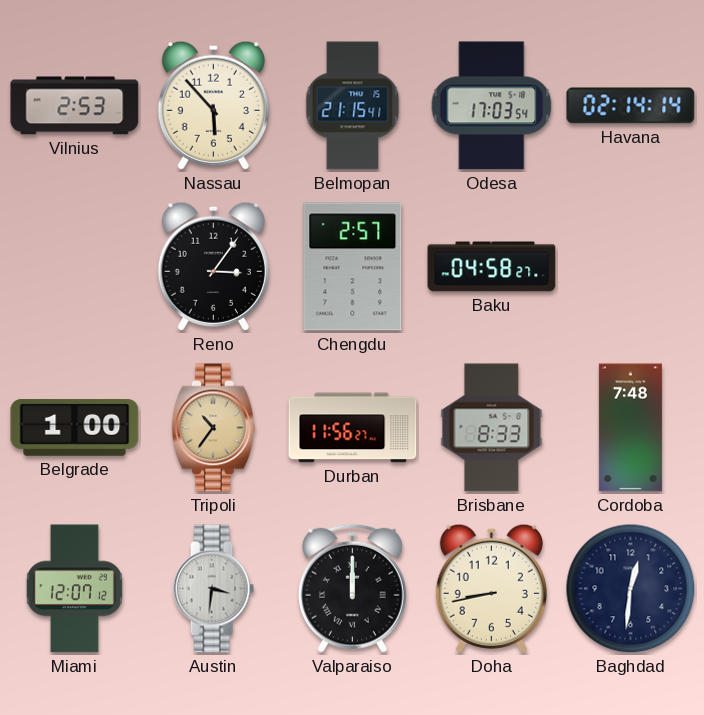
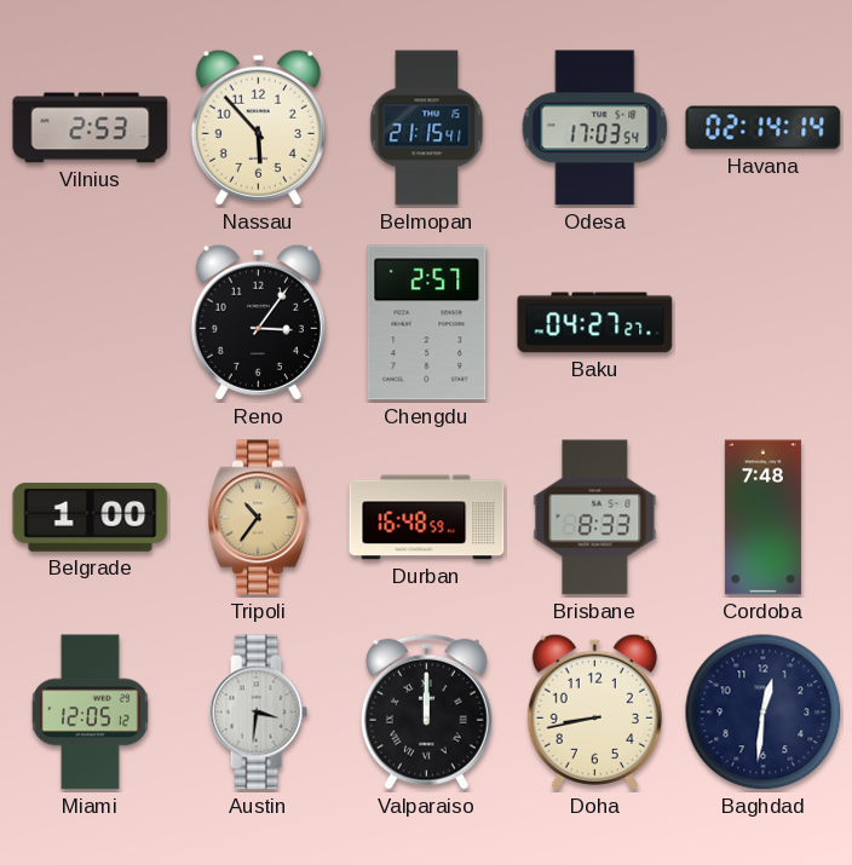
Baku: 04:58 -> 04:27 (595, 323)
Durban: 11:56 -> 16:48 (427, 518)
Miami: 12:07 -> 12:05 (90, 713)
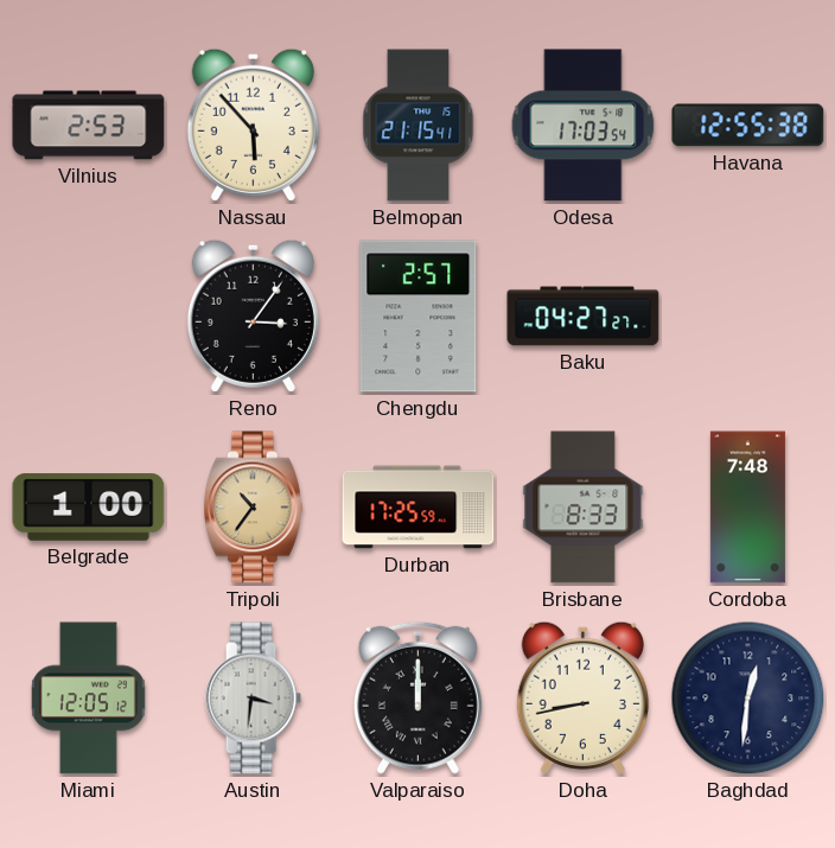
Havana: 02:14 -> 12:55 (748, 126)
Durban: 16:48 -> 17:25 (419, 508)
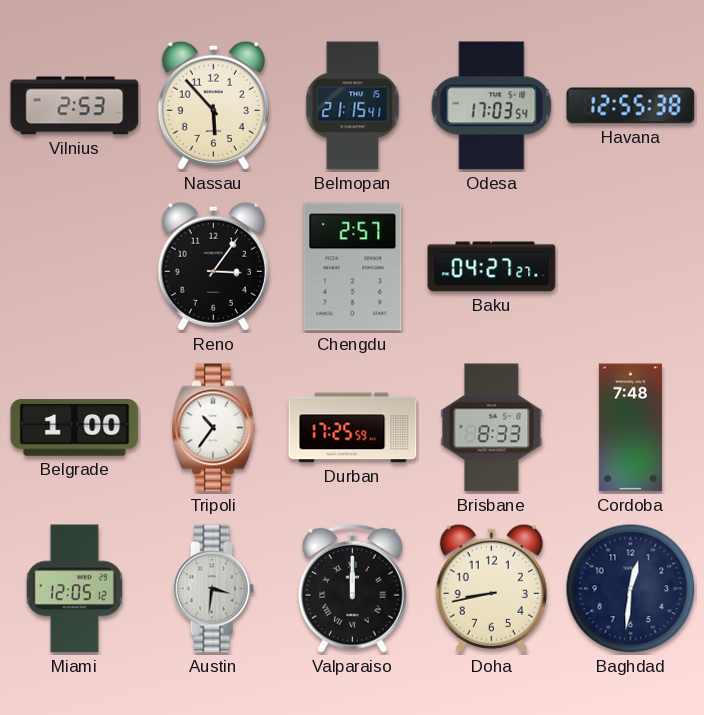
Tripoli dial: champagne -> white (213, 428)
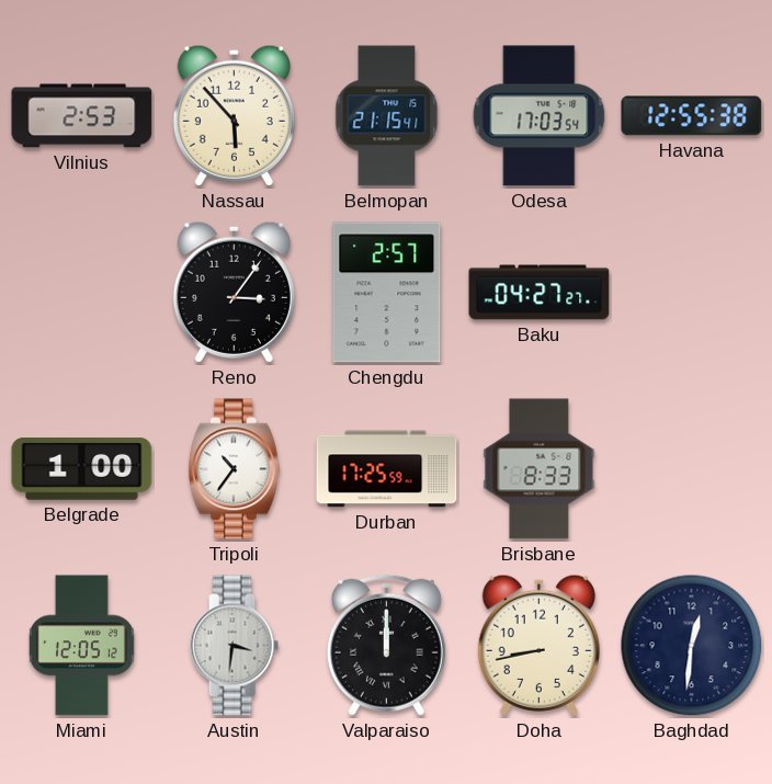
Cordoba: 7:48 -> none (630, 428)
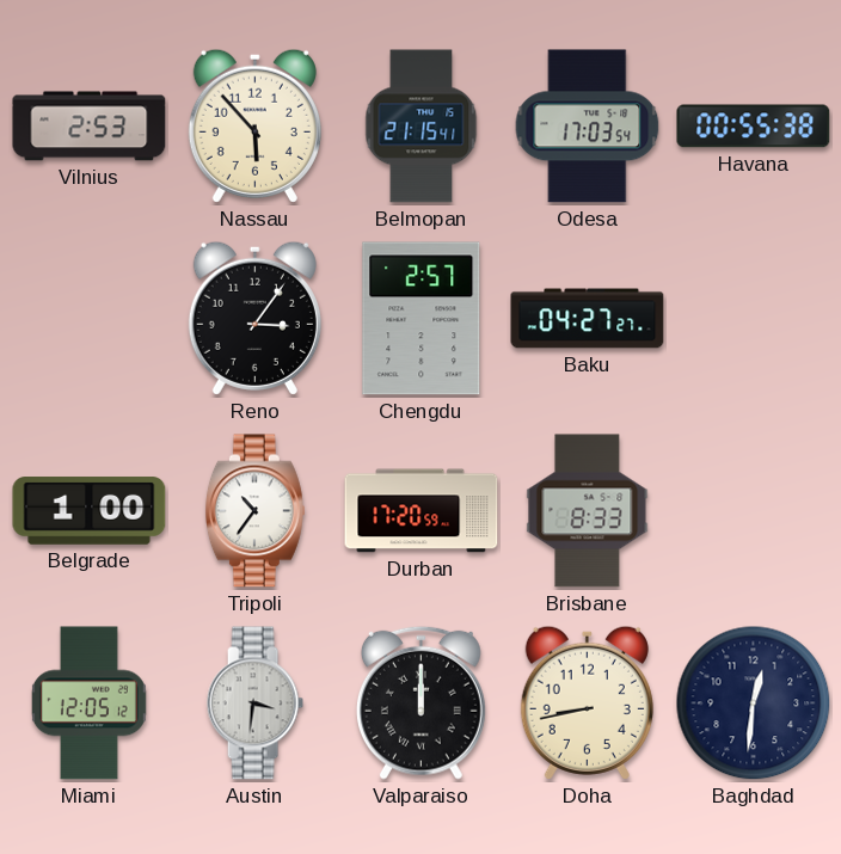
Havana: 12:55 -> 00:55 (754, 127)
Durban: 17:25 -> 17:20 (422, 511)
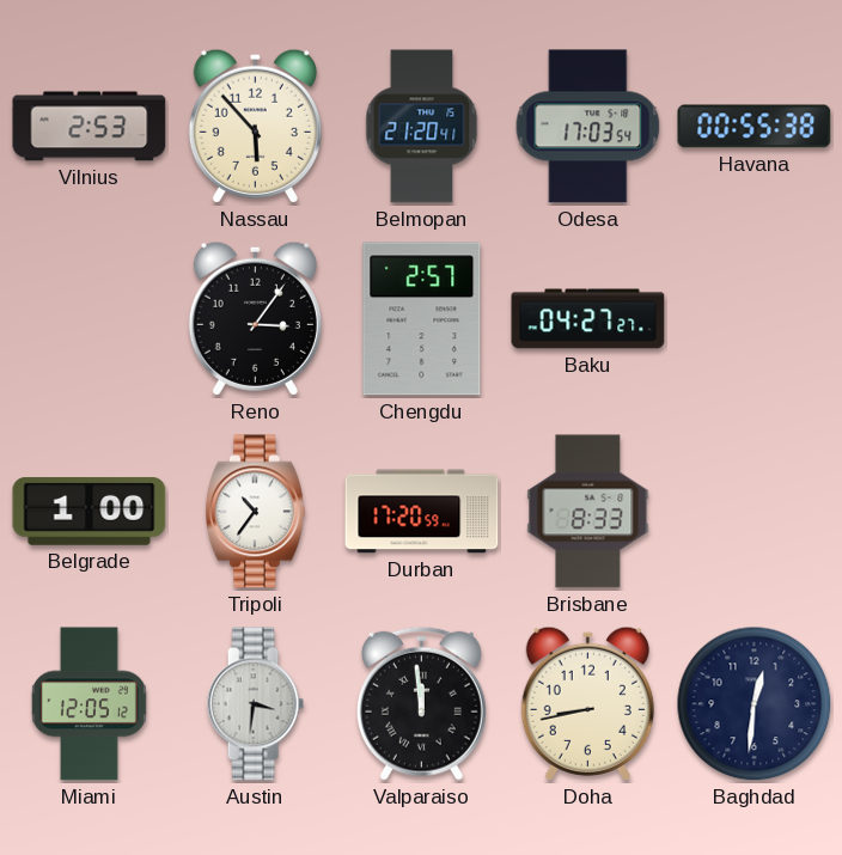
Belmopan: 21:15 -> 21:20 (422, 127)
Valparaiso: 12:00 -> 11:59 (421, 703)
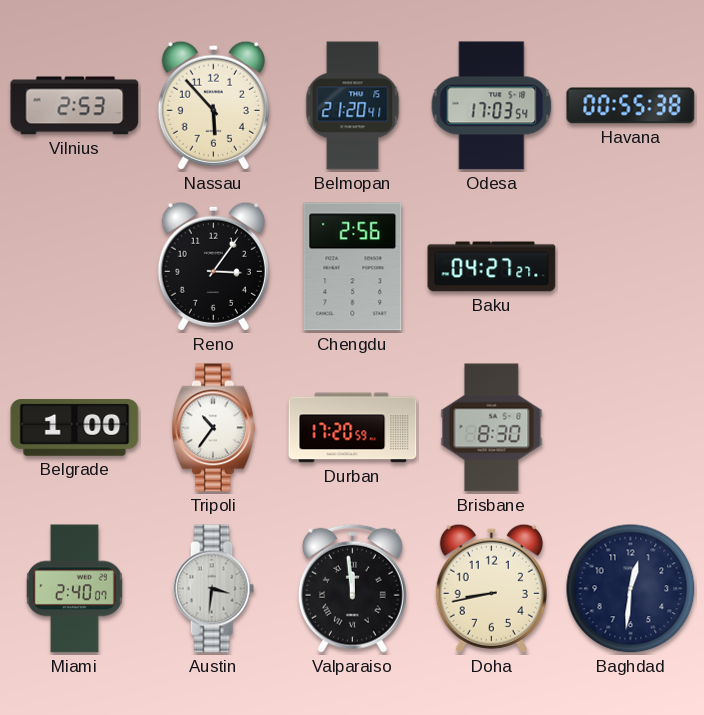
Chengdu: 2:57 -> 2:56 (353, 267)
Brisbane: 8:33 -> 8:30 (492, 428)
Miami: 12:05 -> 2:40 (74, 589)
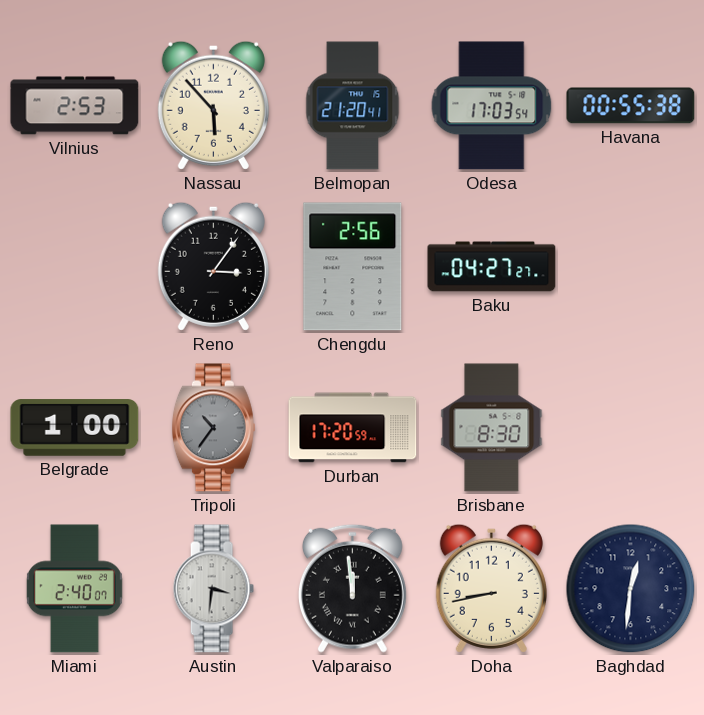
Tripoli dial: white -> grey (213, 428)
